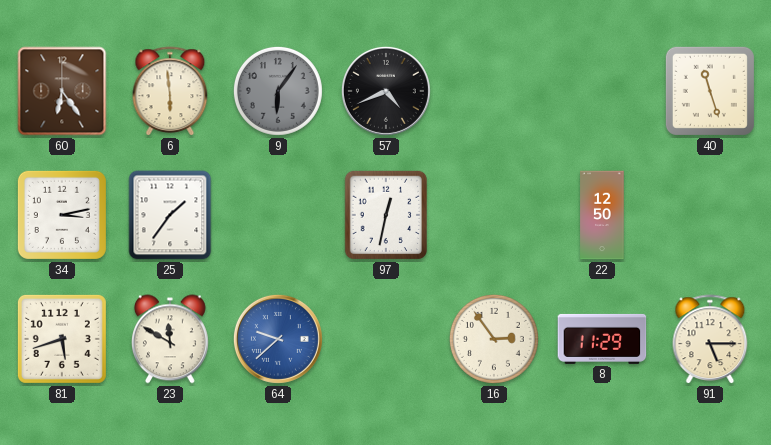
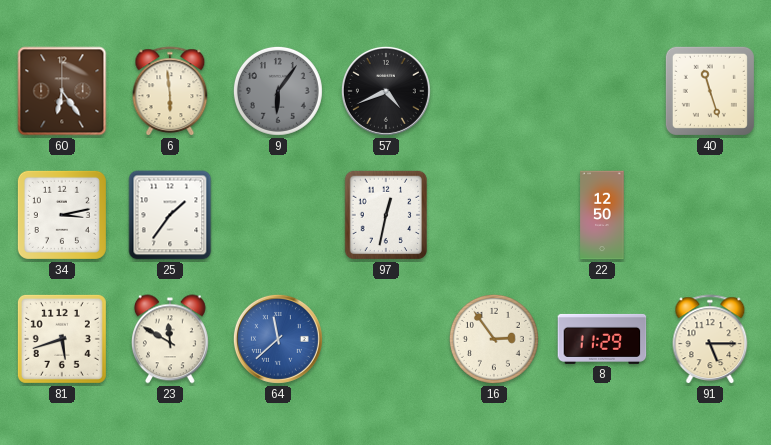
64: 9:38 -> 11:38 (278, 339)
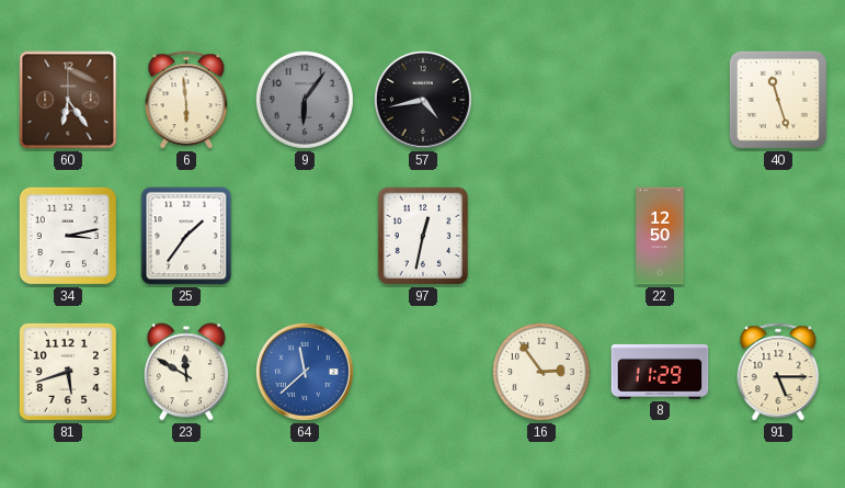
57: 4:41 -> 4:43 (423, 100)
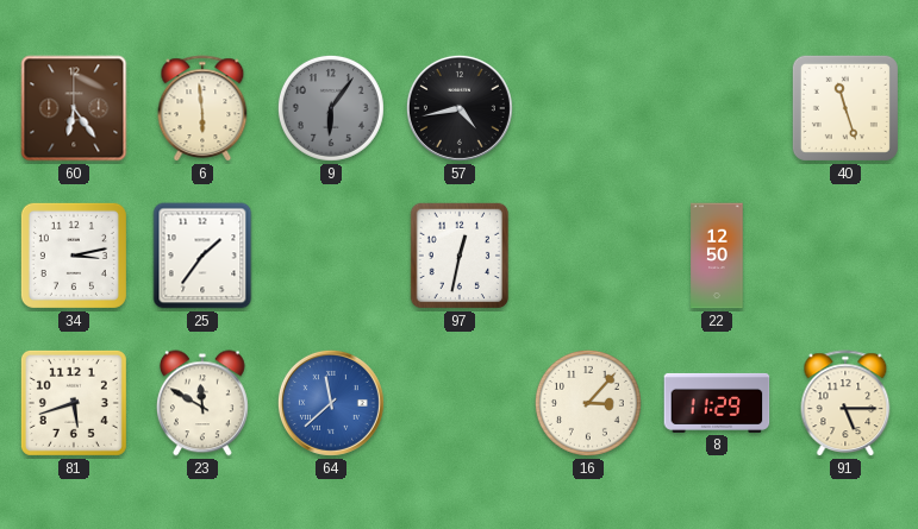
16: 2:54 -> 3:07 (588, 403)
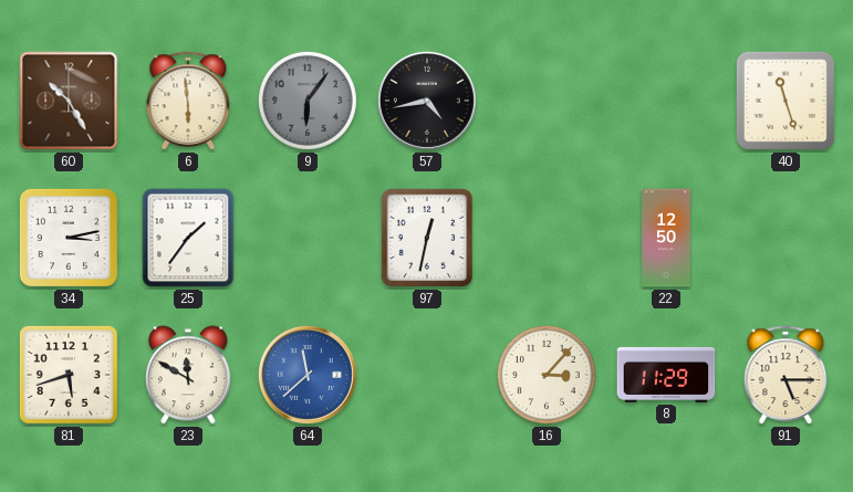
60: 6:24 -> 10:25 (69, 101)
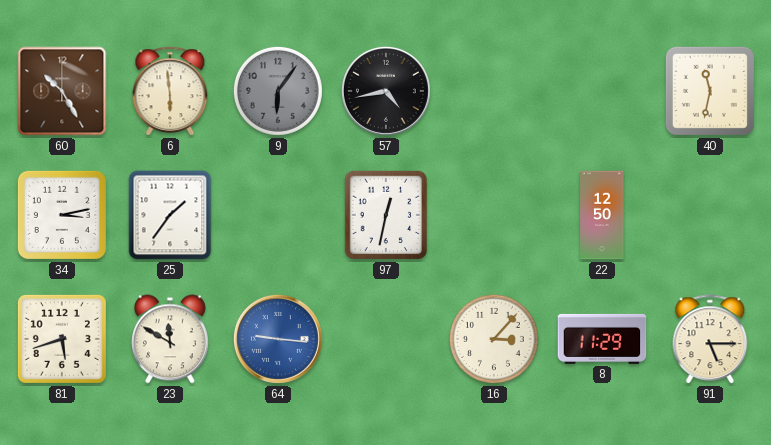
40: 11:27 -> 11:32 (710, 91)
64: 11:38 -> 9:16 (278, 339)
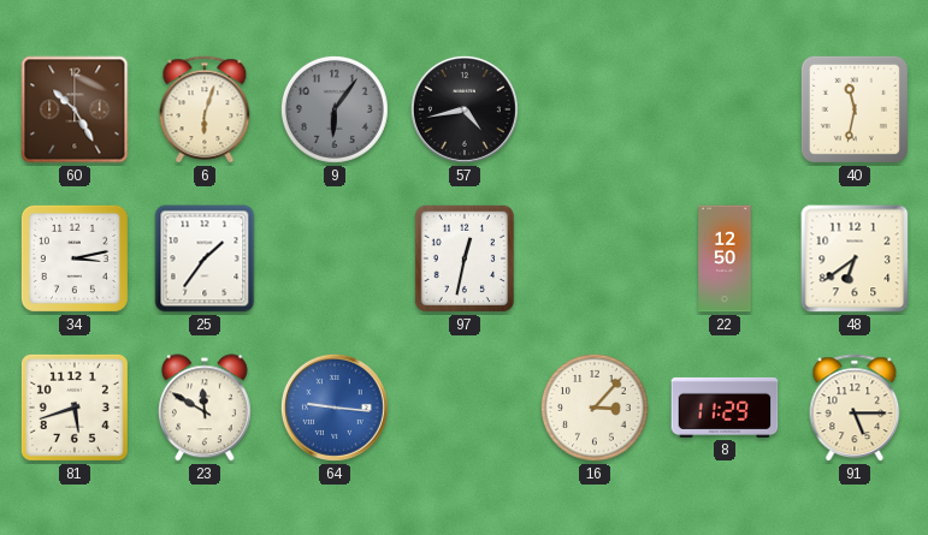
6: 5:59 -> 6:03 (205, 111)
48: none -> 6:39 (855, 258)
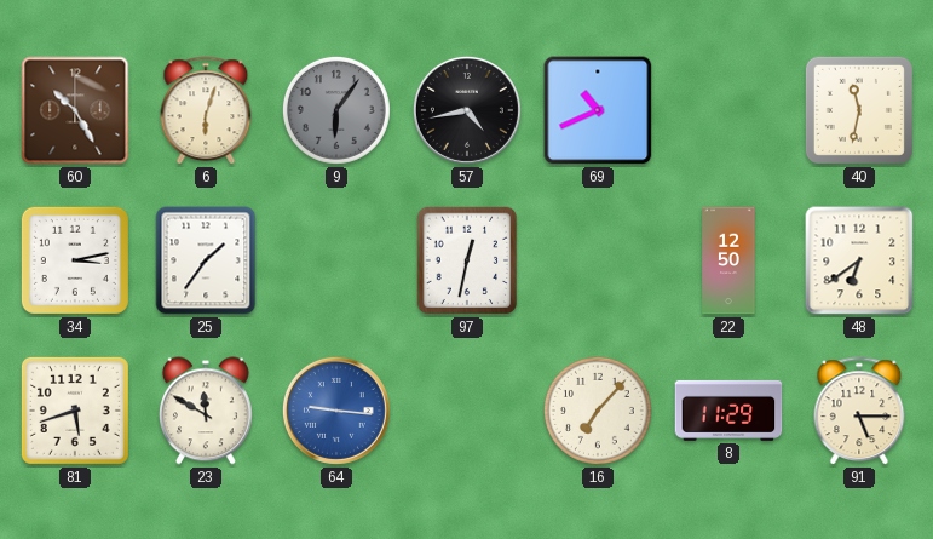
69: none -> 10:41 (598, 110)
16: 3:07 -> 7:07 (598, 411)
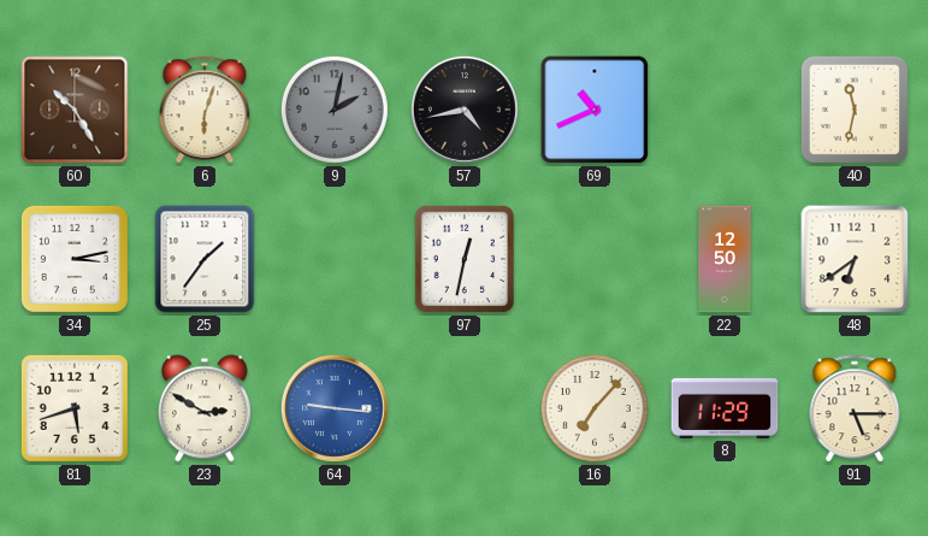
9: 6:06 -> 2:02 (335, 110)
23: 11:50 -> 2:50 (205, 408)
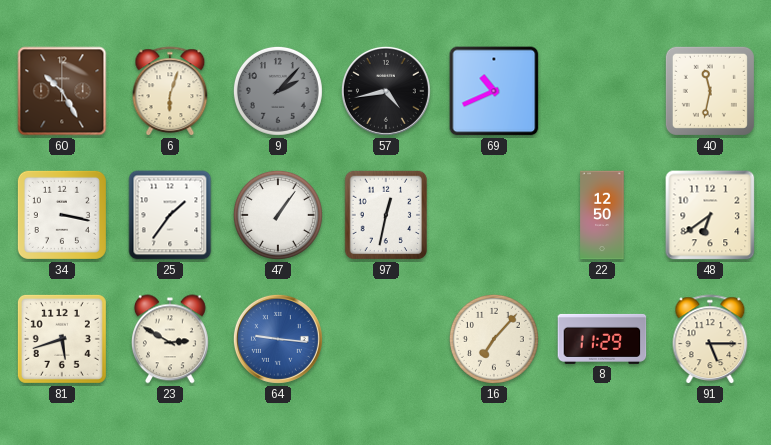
9: 2:02 -> 2:07 (278, 91)
34: 3:13 -> 3:17 (62, 215)
47: none -> 1:06 (278, 215)
